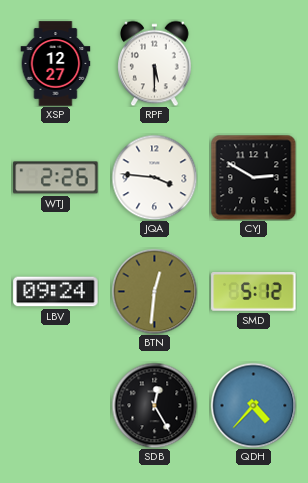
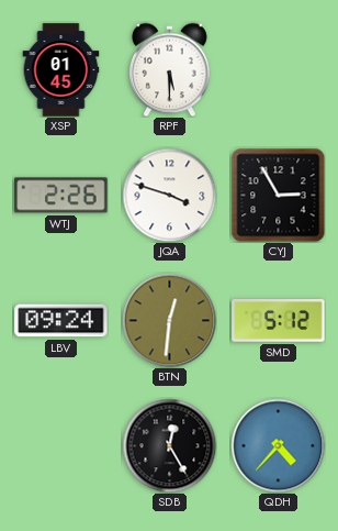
XSP: 12:27 -> 01:45 (61, 70)
JQA: 3:46 -> 3:48 (169, 195)
CYJ: 2:50 -> 2:55 (278, 195)
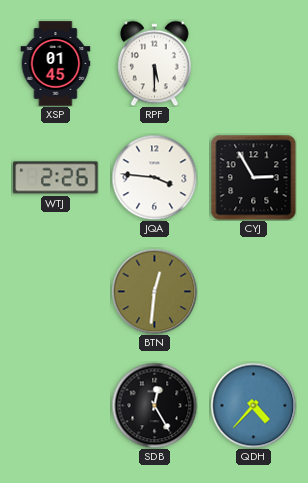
JQA: 3:48 -> 3:46 (154, 177)
LBV: 09:24 -> none (61, 321)
SMD: 5:12 -> none (279, 321)
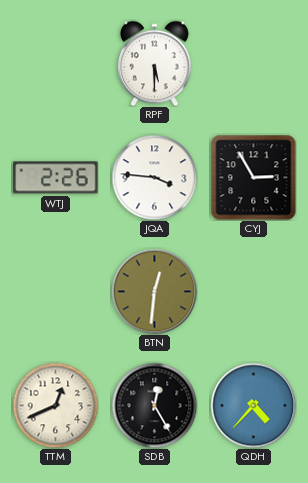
XSP: 01:45 -> none (56, 64)
TTM: none -> 12:41 (55, 405)
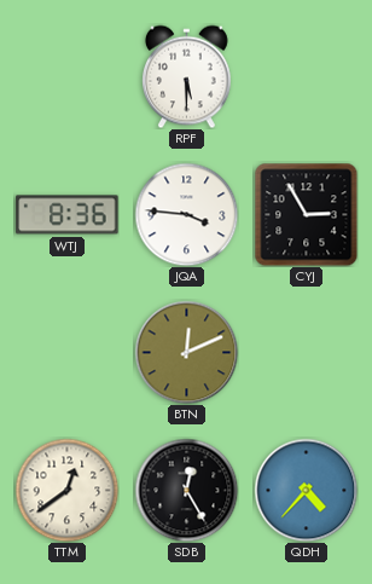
WTJ: 2:26 -> 8:36 (68, 215)
BTN: 12:31 -> 12:11 (186, 352)
TTM: 12:41 -> 12:39 (66, 490)
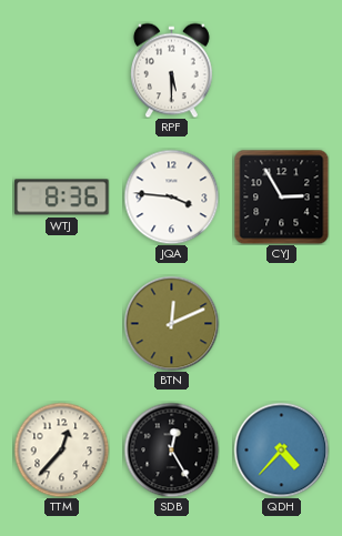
TTM: 12:39 -> 12:37 (61, 449)
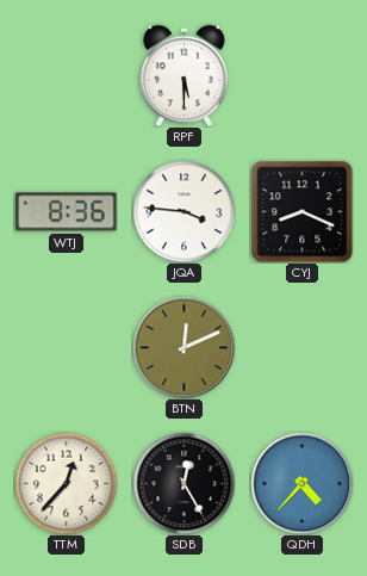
CYJ: 2:55 -> 8:19 (301, 211)
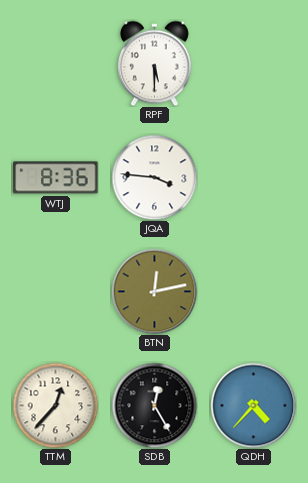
CYJ: 8:19 -> none (301, 211)
BTN: 12:11 -> 12:13 (154, 291)
